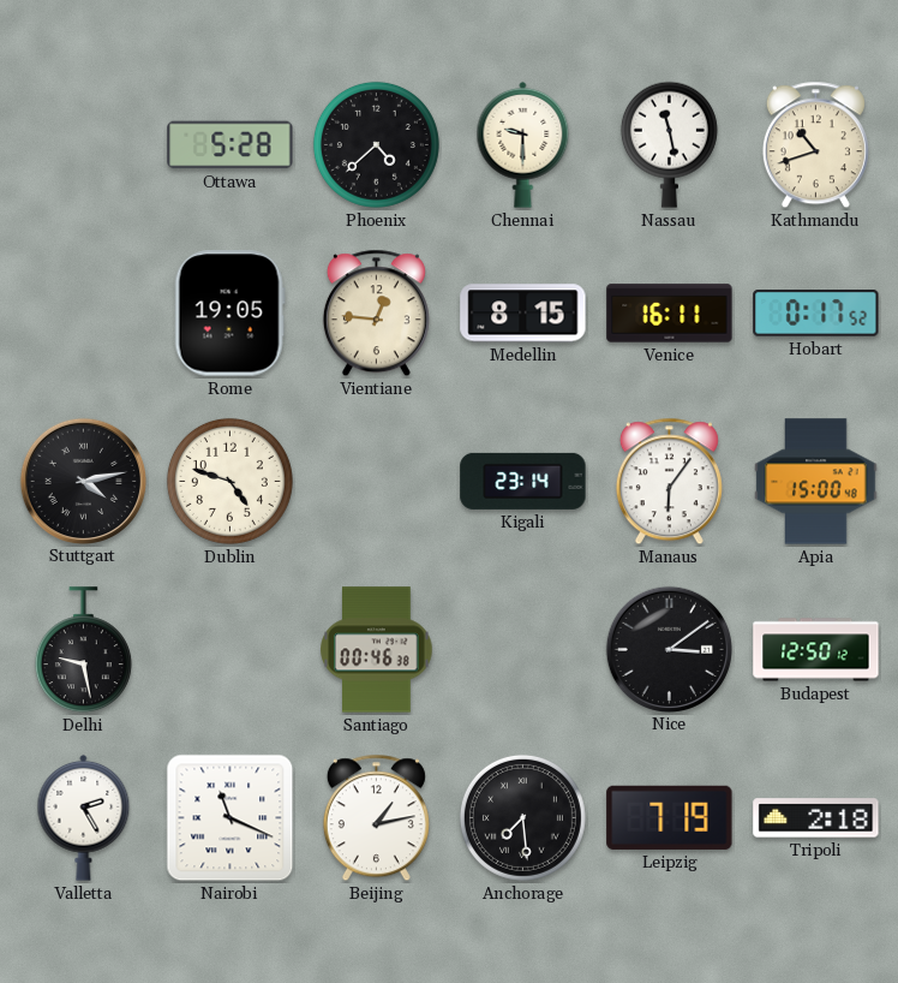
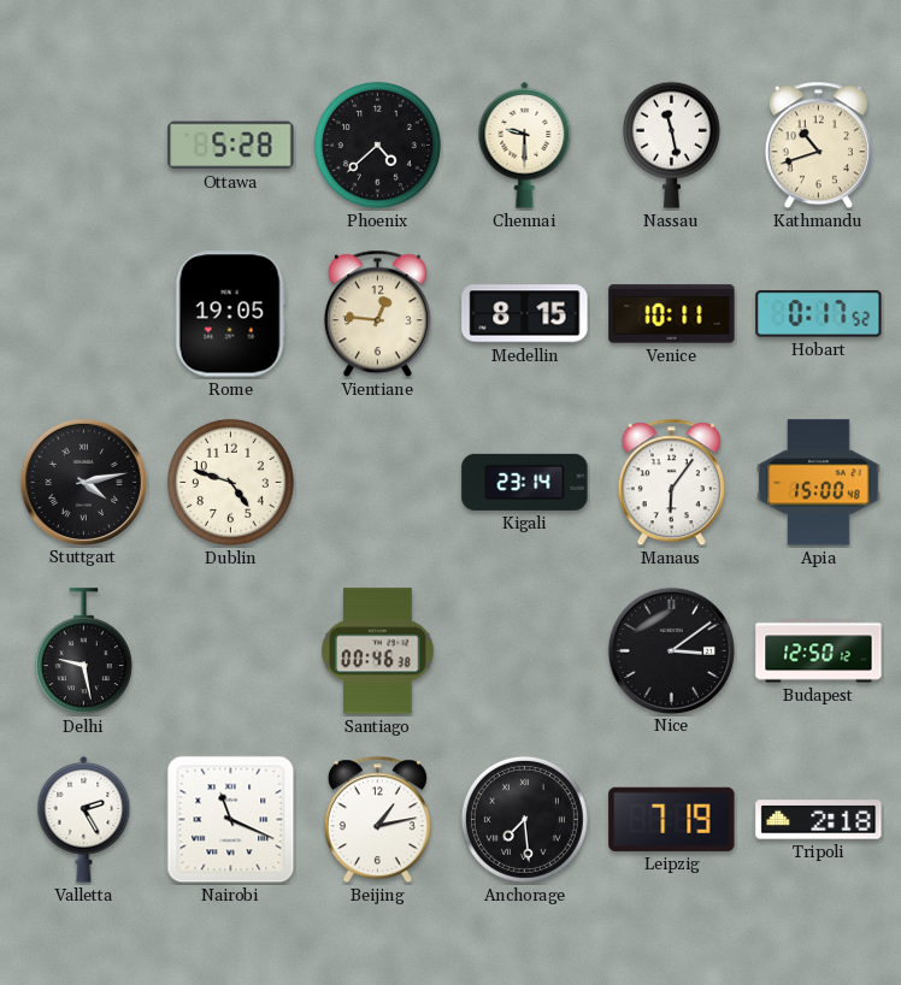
Venice: 16:11 -> 10:11 (672, 314)
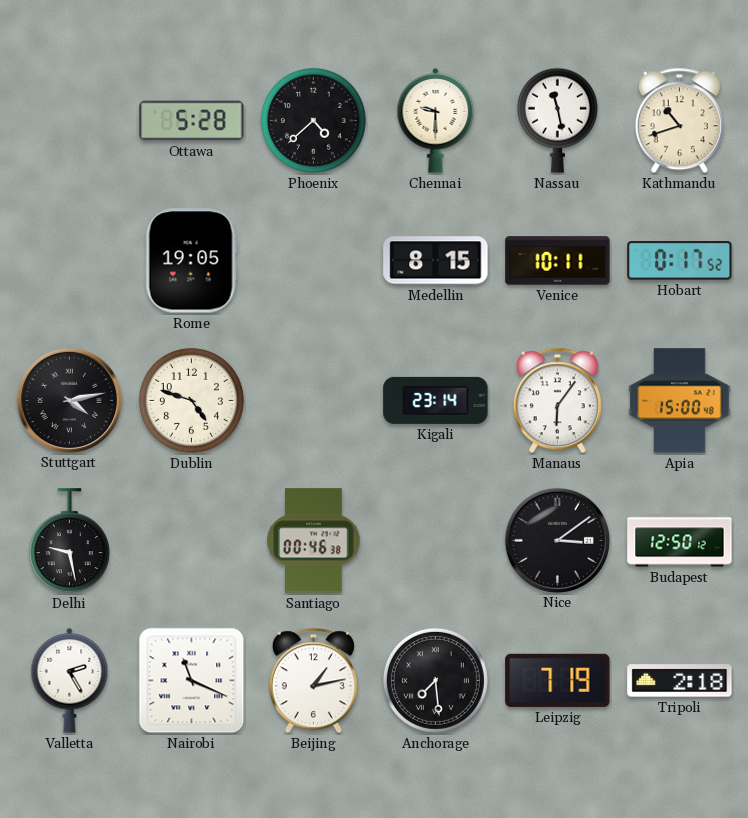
Vientiane: 12:46 -> none (377, 314)
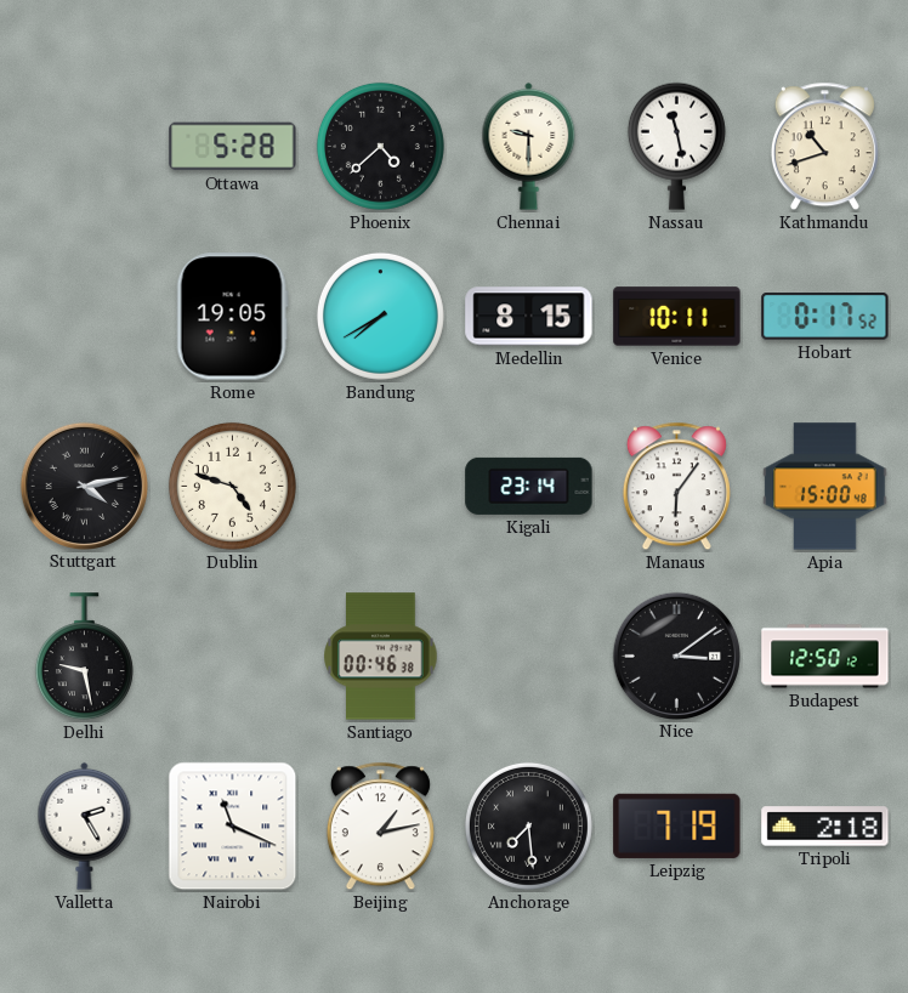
Bandung: none -> 7:40 (380, 316)
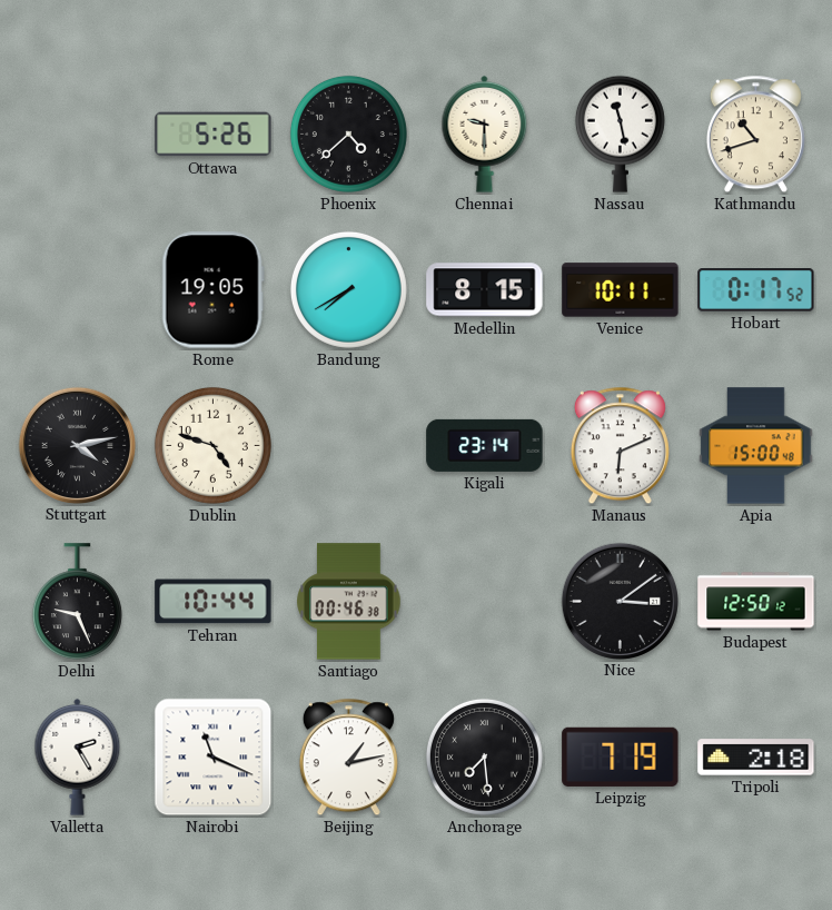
Ottawa: 5:28 -> 5:26 (214, 135)
Manaus: 6:06 -> 6:11 (620, 446)
Delhi: 9:28 -> 9:26 (77, 602)
Tehran: none -> 10:44 (214, 602)
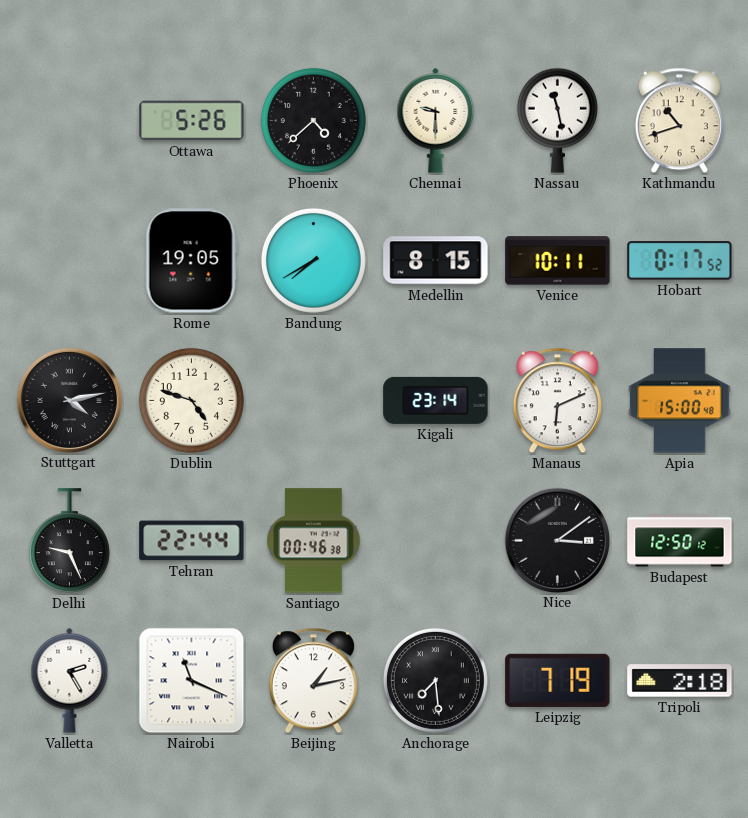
Tehran: 10:44 -> 22:44 (192, 541)
